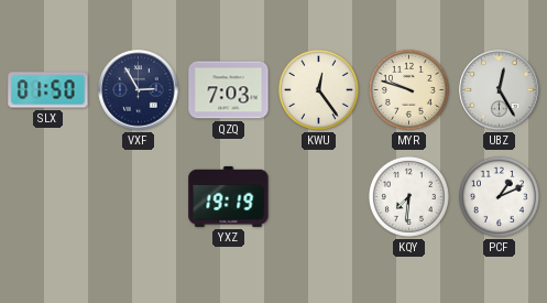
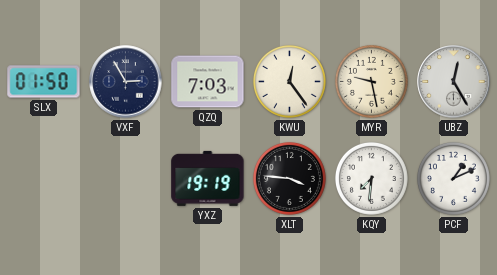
MYR: 9:48 -> 9:28 (371, 81)
XLT: none -> 3:46 (289, 178)
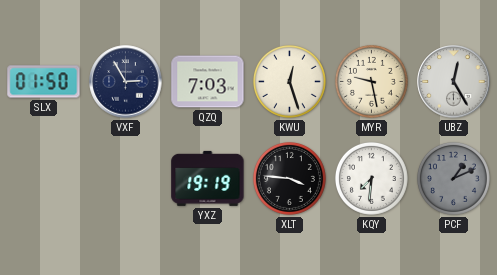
KWU: 12:24 -> 12:27 (289, 81)
PCF dial: white -> grey (453, 178)
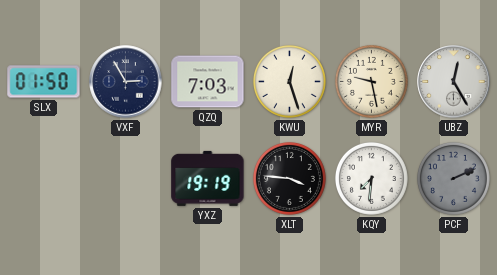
PCF: 1:11 -> 2:11 (453, 178)
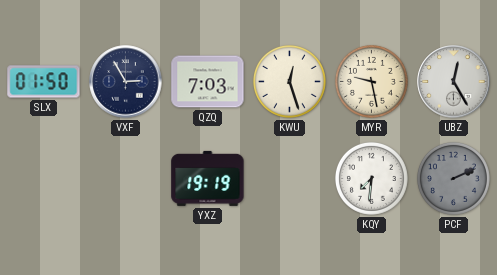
XLT: 3:46 -> none (289, 178)
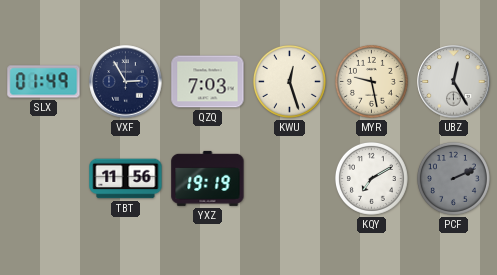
SLX: 01:50 -> 01:49 (44, 82)
TBT: none -> 11:56 (126, 179)
KQY: 7:31 -> 7:10 (371, 178)
